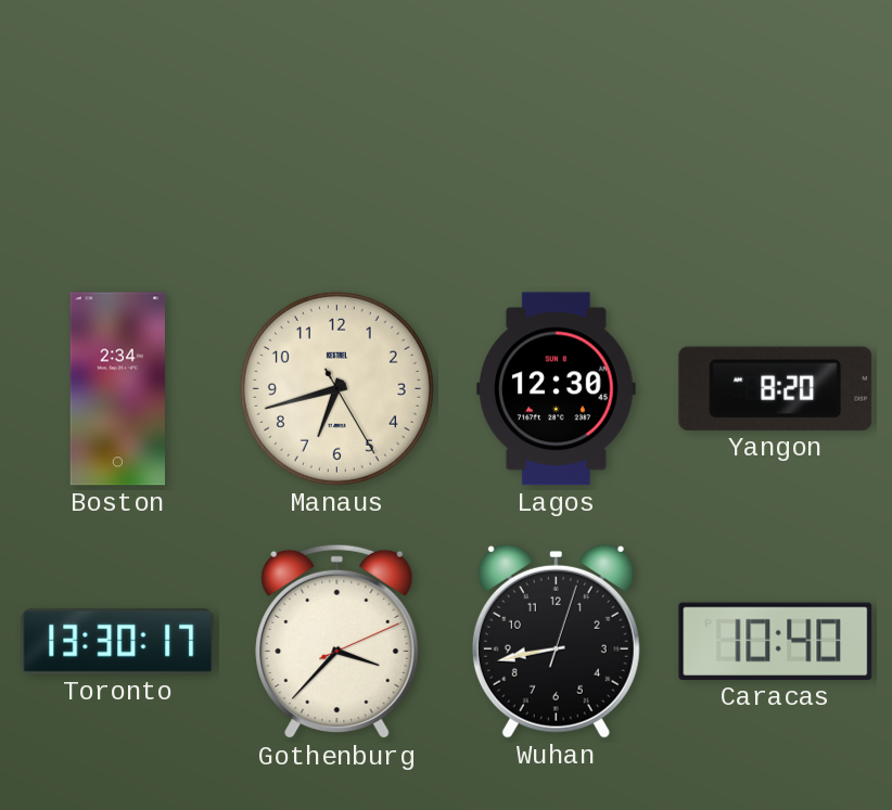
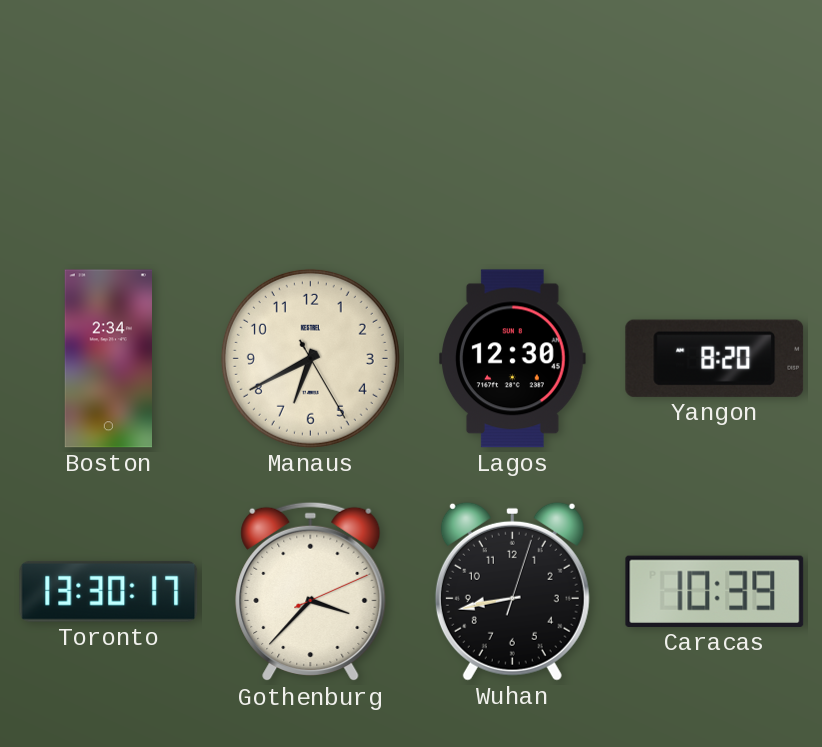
Manaus: 6:42 -> 6:40 (310, 358)
Caracas: 10:40 -> 10:39 (715, 591)
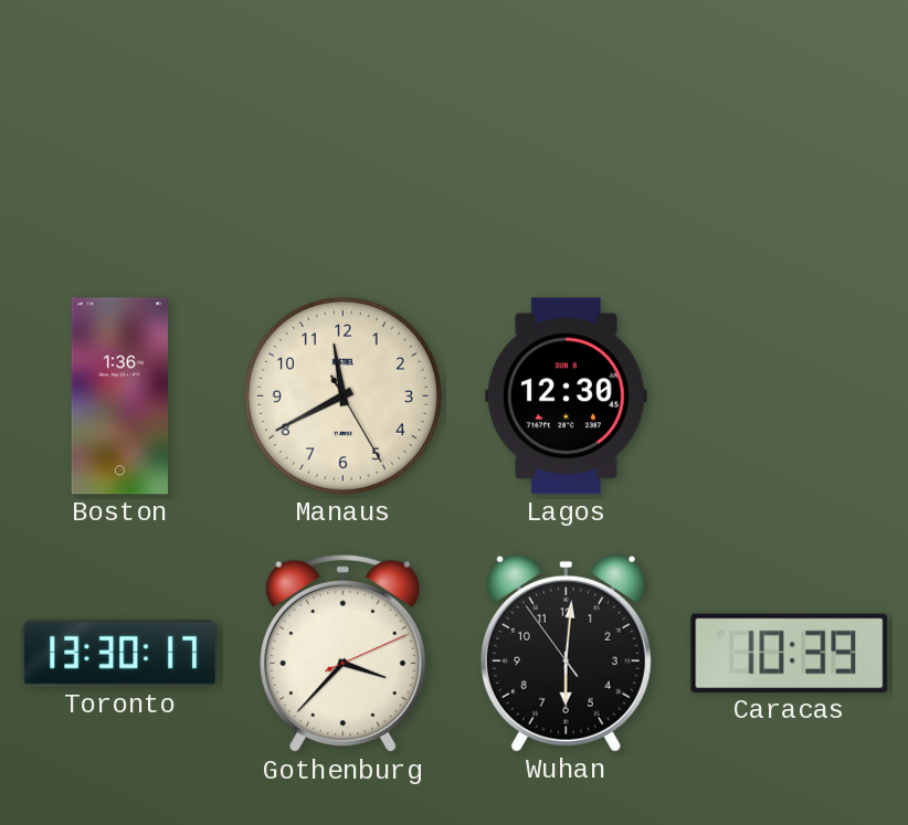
Boston: 2:34 -> 1:36 (119, 396)
Manaus: 6:40 -> 11:40 (342, 395)
Yangon: 8:20 -> none (715, 358)
Wuhan: 8:43 -> 6:00 (566, 653)
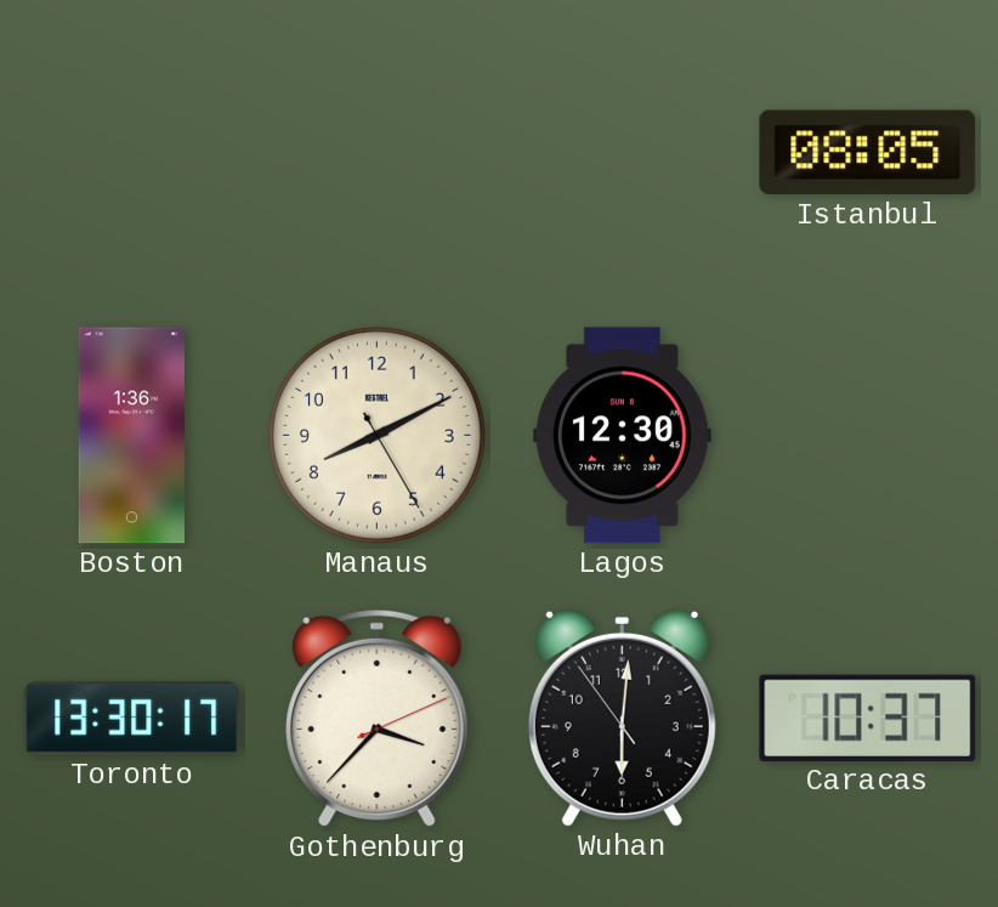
Istanbul: none -> 08:05 (868, 153)
Manaus: 11:40 -> 8:10 (376, 435)
Caracas: 10:39 -> 10:37 (868, 718)
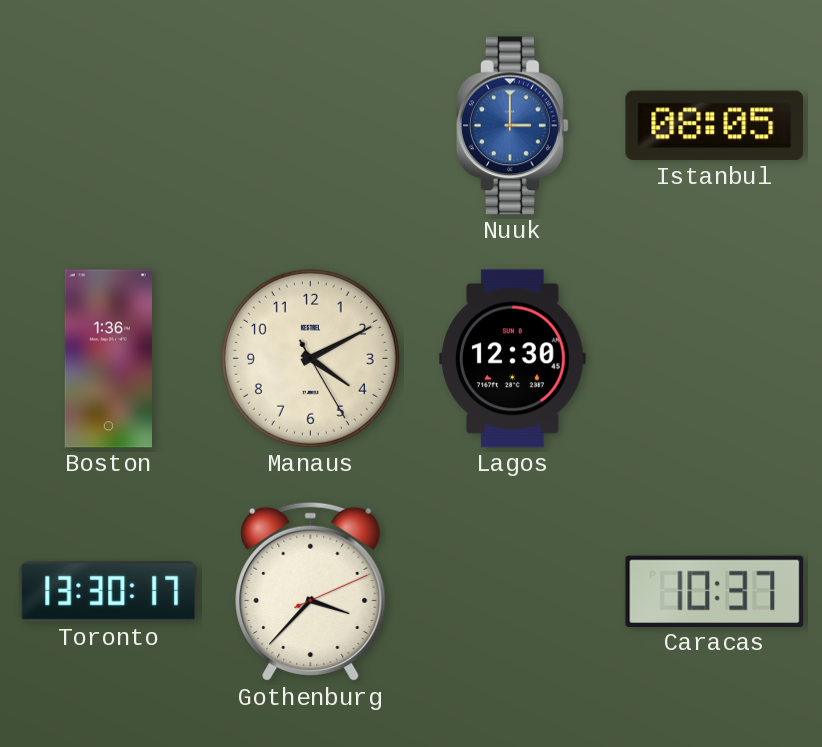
Nuuk: none -> 3:00 (512, 126)
Manaus: 8:10 -> 4:10 (310, 358)
Wuhan: 6:00 -> none (622, 718)
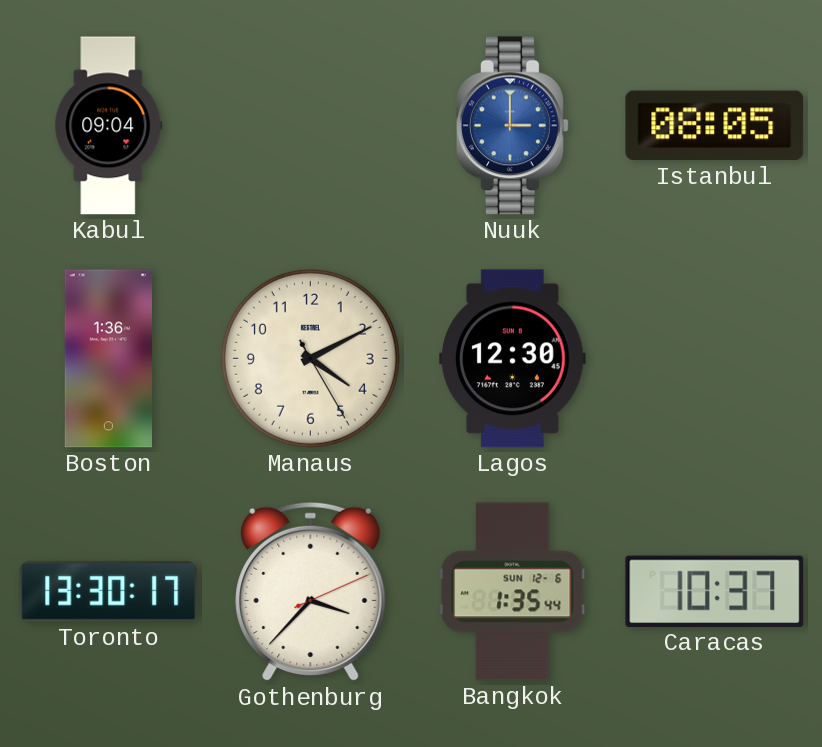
Kabul: none -> 09:04 (109, 126)
Bangkok: none -> 1:35 (512, 592)
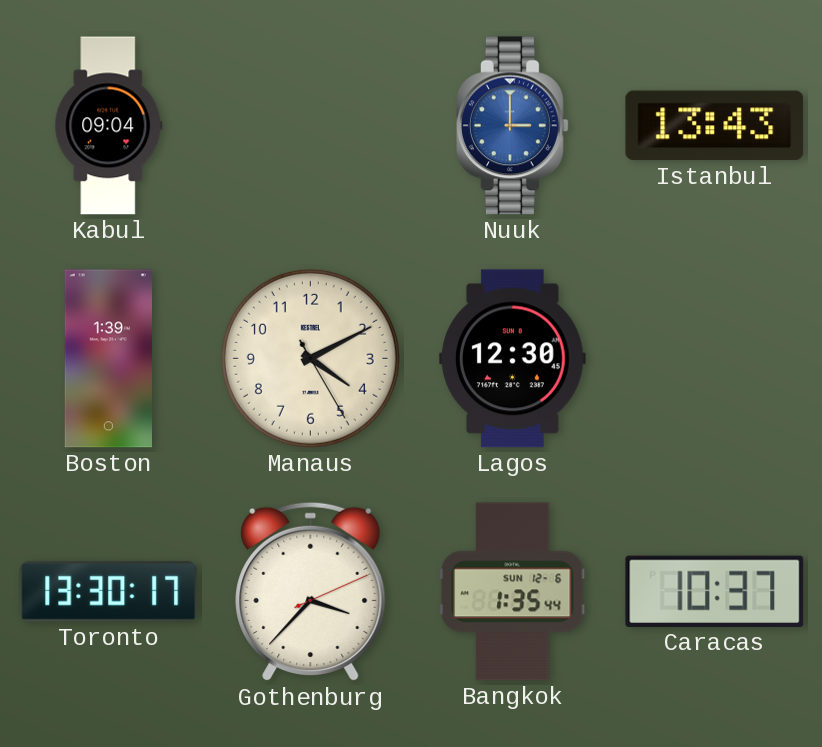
Istanbul: 08:05 -> 13:43 (715, 126)
Boston: 1:36 -> 1:39 (108, 359)
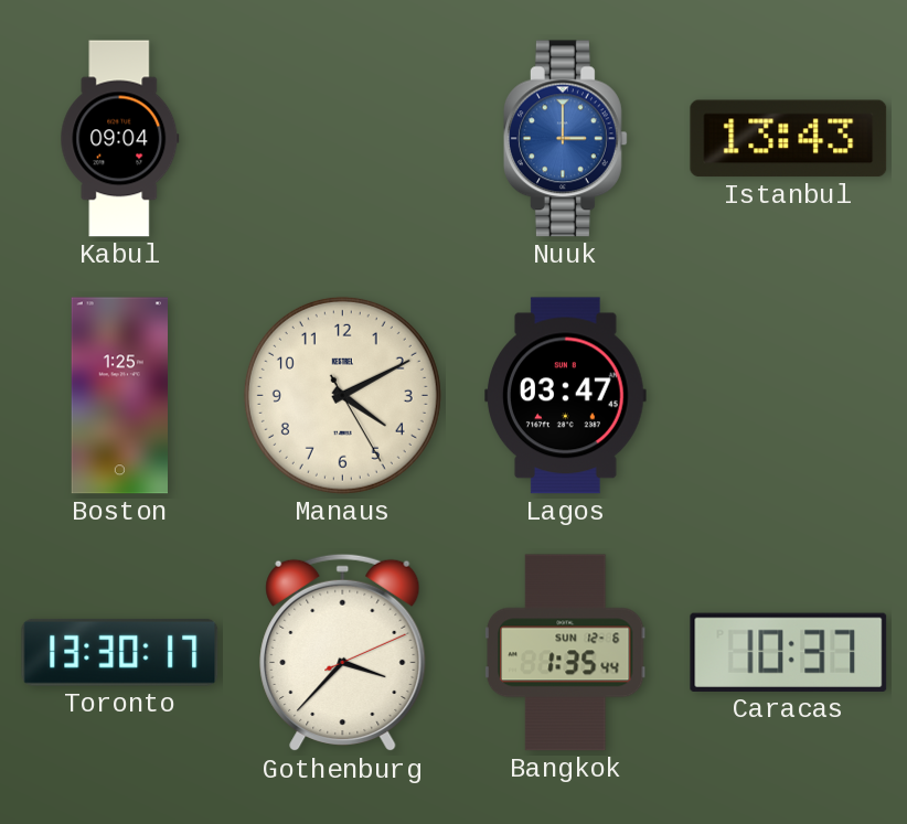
Boston: 1:39 -> 1:25 (119, 396)
Lagos: 12:30 -> 03:47 (566, 396)
